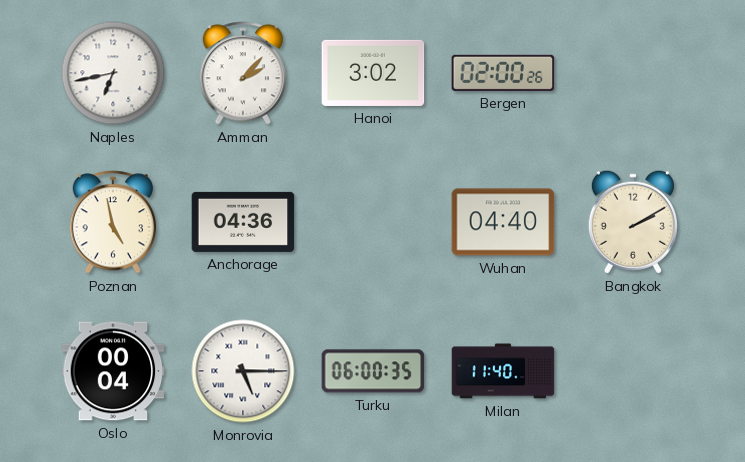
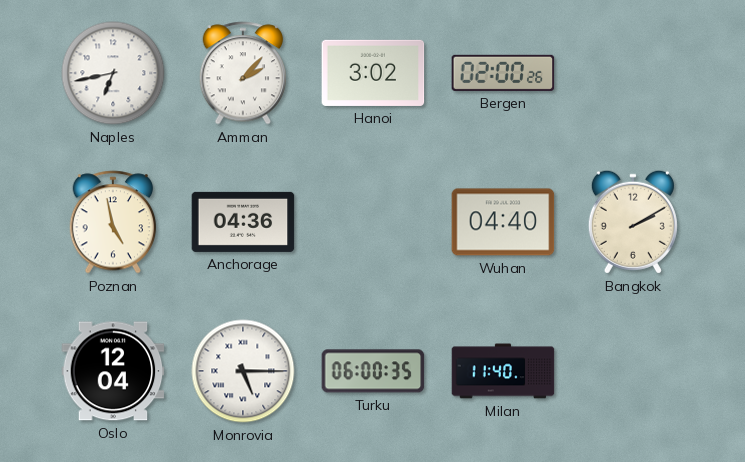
Oslo: 00:04 -> 12:04 (113, 371)
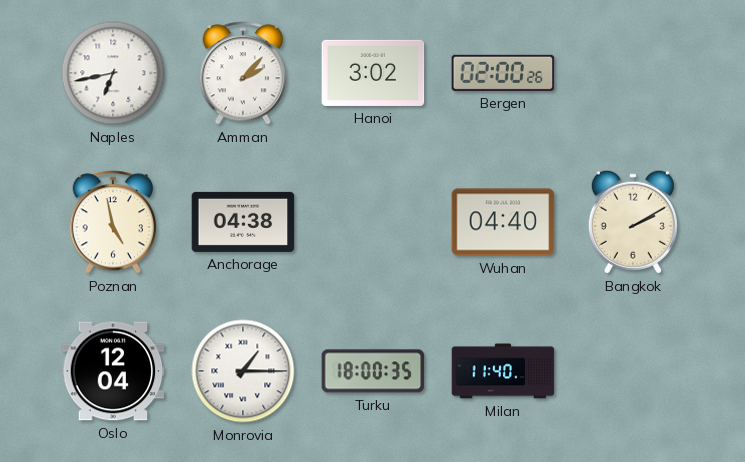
Anchorage: 04:36 -> 04:38 (243, 222)
Monrovia: 5:15 -> 1:15 (243, 371)
Turku: 06:00 -> 18:00 (373, 371)
